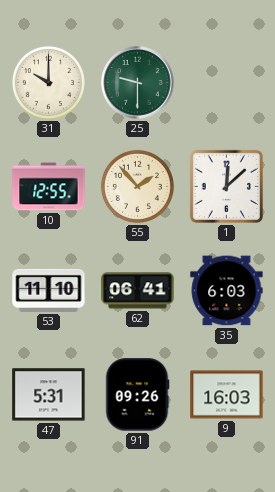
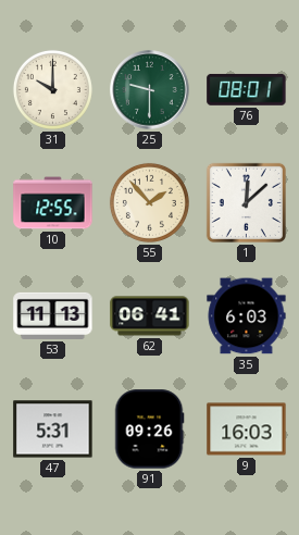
76: none -> 08:01 (247, 89)
53: 11:10 -> 11:13 (53, 315)
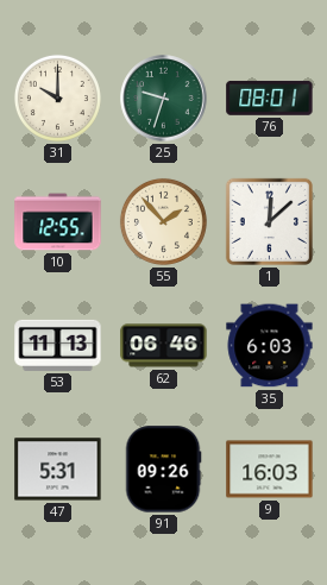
25: 9:30 -> 9:33 (164, 99)
62: 06:41 -> 06:46 (164, 346)
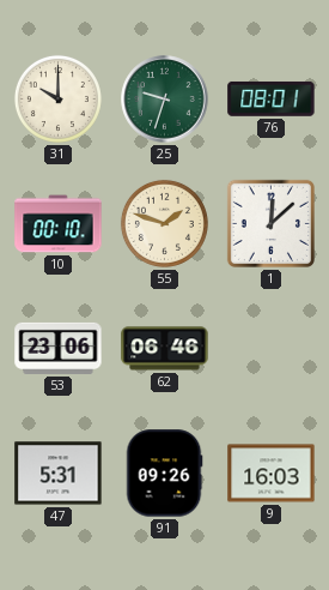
10: 12:55 -> 00:10 (59, 224)
55: 1:53 -> 1:48 (164, 223)
53: 11:13 -> 23:06 (59, 348)
35: 6:03 -> none (270, 346)
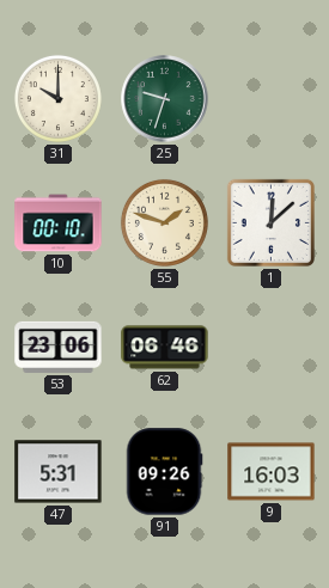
76: 08:01 -> none (272, 98)
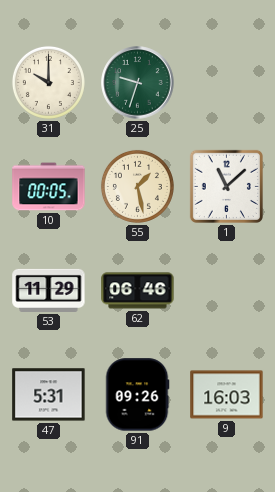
10: 00:10 -> 00:05 (49, 187)
55: 1:48 -> 1:28 (137, 186)
1: 12:08 -> 11:08 (226, 186)
53: 23:06 -> 11:29 (49, 290)
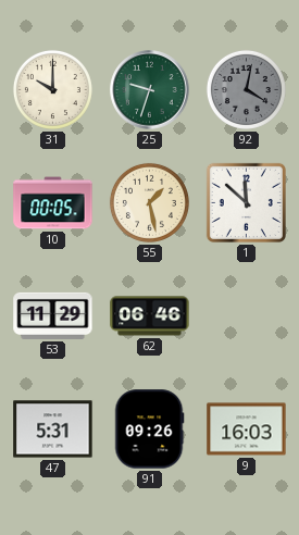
92: none -> 4:02 (246, 89)
1: 11:08 -> 11:52 (246, 202)
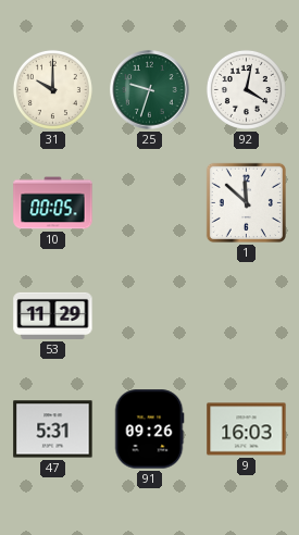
92 dial: grey -> white (246, 89)
55: 1:28 -> none (149, 202)
62: 06:46 -> none (150, 316)
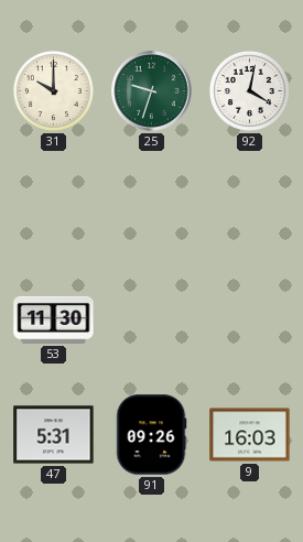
10: 00:05 -> none (53, 203)
1: 11:52 -> none (246, 202)
53: 11:29 -> 11:30 (54, 319)
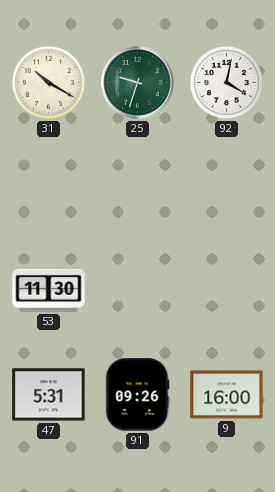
31: 10:00 -> 10:20 (48, 82)
9: 16:03 -> 16:00 (227, 395)
